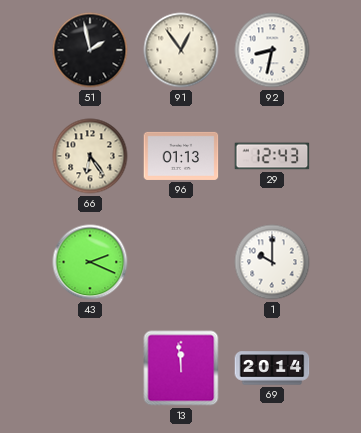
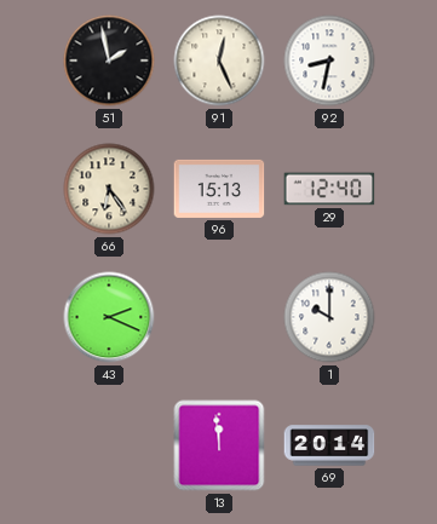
91: 12:54 -> 12:26 (219, 61)
96: 01:13 -> 15:13 (219, 189)
29: 12:43 -> 12:40 (329, 189)
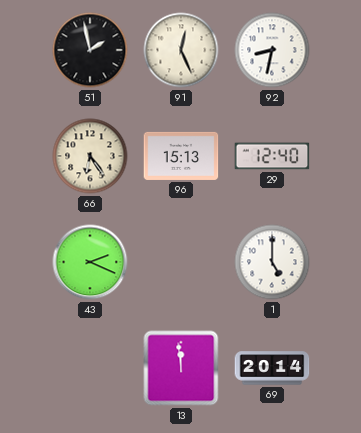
1: 10:00 -> 5:00 (272, 262)
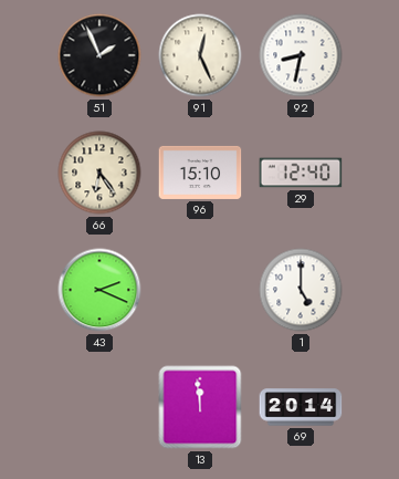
51: 1:58 -> 1:56 (99, 55)
96: 15:13 -> 15:10 (200, 173)
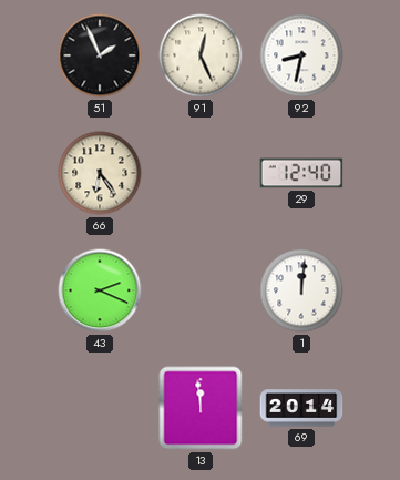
96: 15:10 -> none (200, 173)
1: 5:00 -> 12:01 (301, 290)
